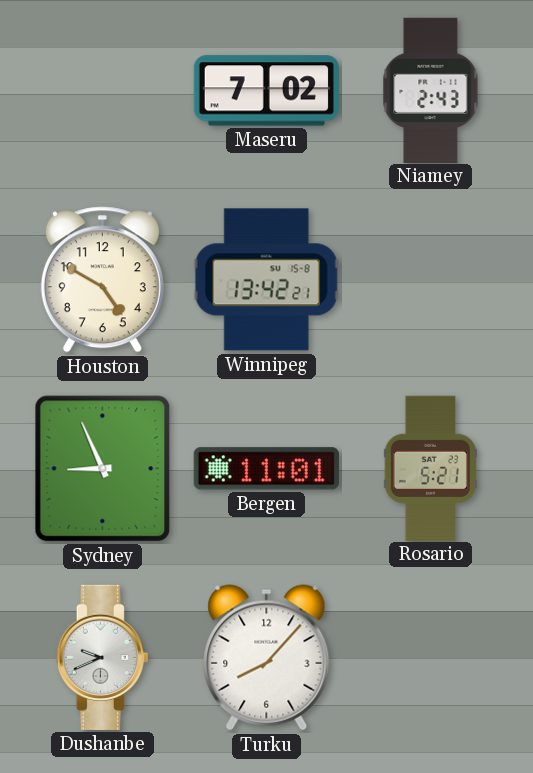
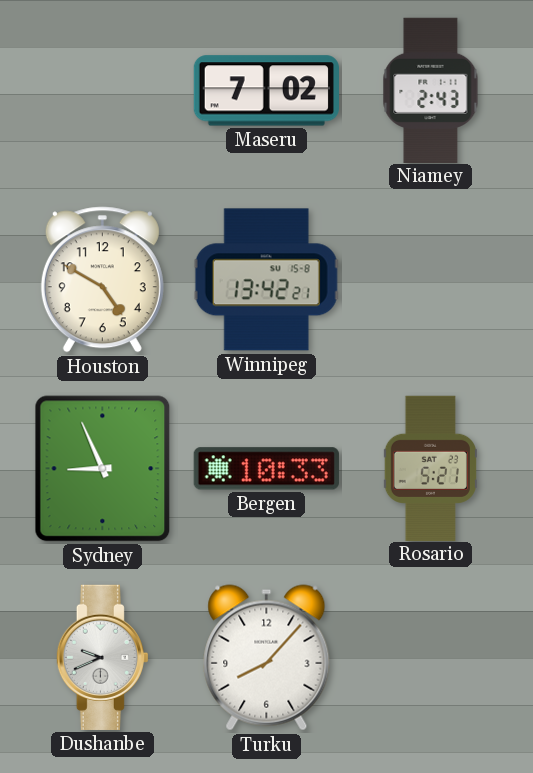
Bergen: 11:01 -> 10:33 (266, 469)
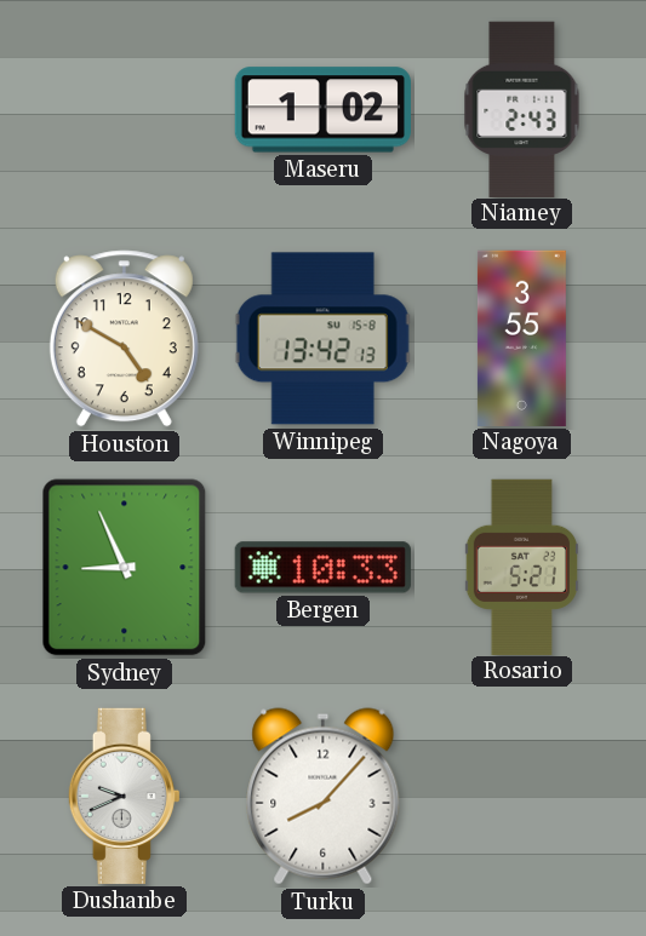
Maseru: 7:02 -> 1:02 (322, 110)
Winnipeg: 13:42:21 -> 13:42:13 (322, 339)
Nagoya: none -> 3:55 (521, 338)
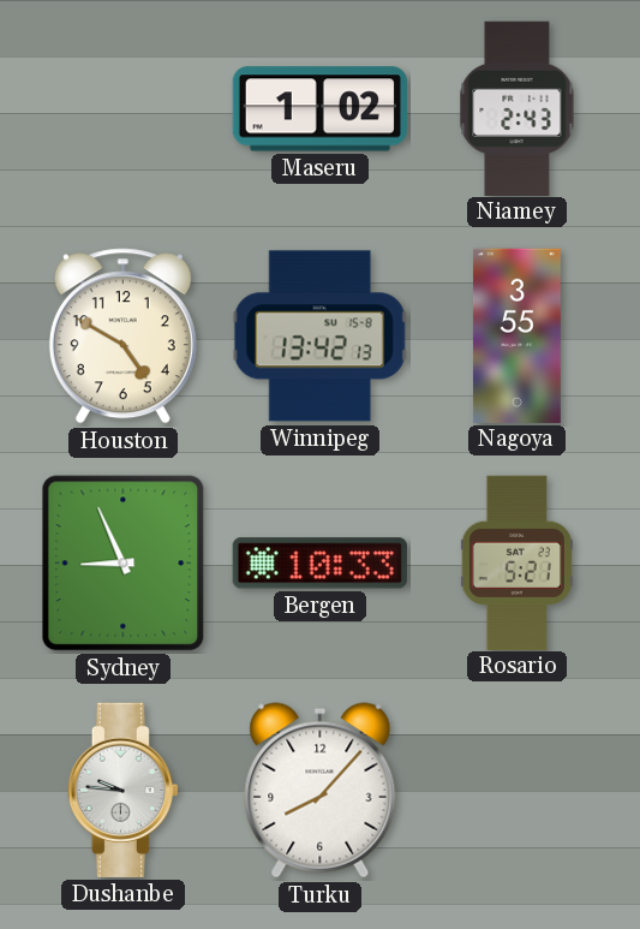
Dushanbe: 9:41 -> 9:46 (122, 790)
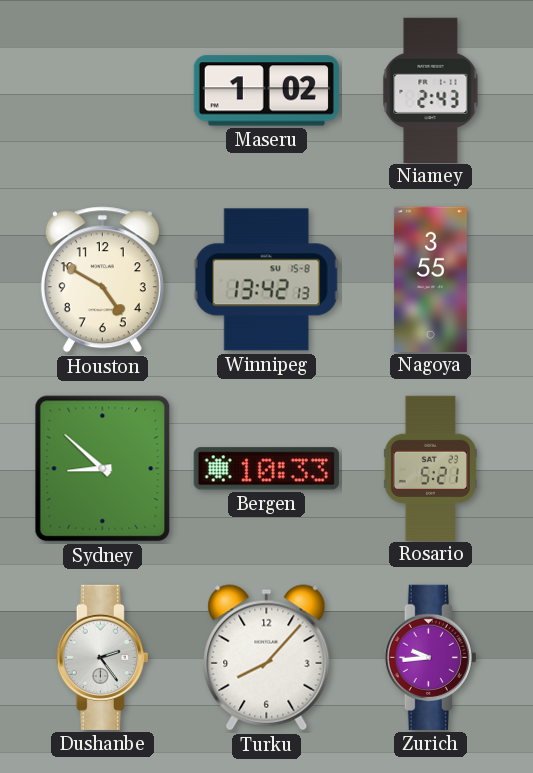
Sydney: 8:56 -> 8:52 (103, 469)
Dushanbe: 9:46 -> 2:24 (102, 657)
Zurich: none -> 9:44 (430, 657)
